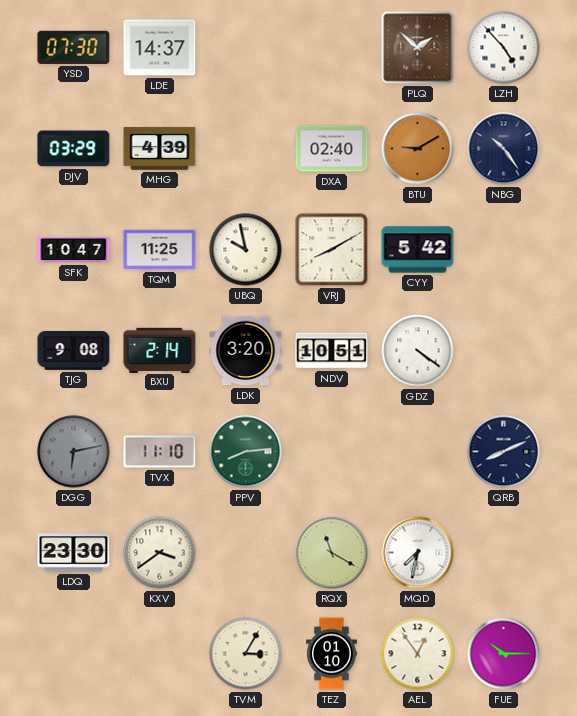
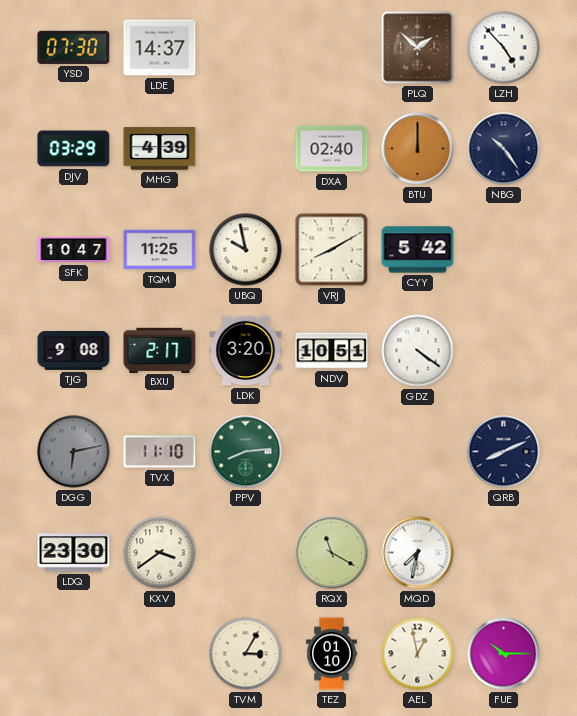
BTU: 9:10 -> 12:00 (418, 149)
BXU: 2:14 -> 2:17 (160, 350)
AEL: 12:54 -> 12:58 (418, 654)
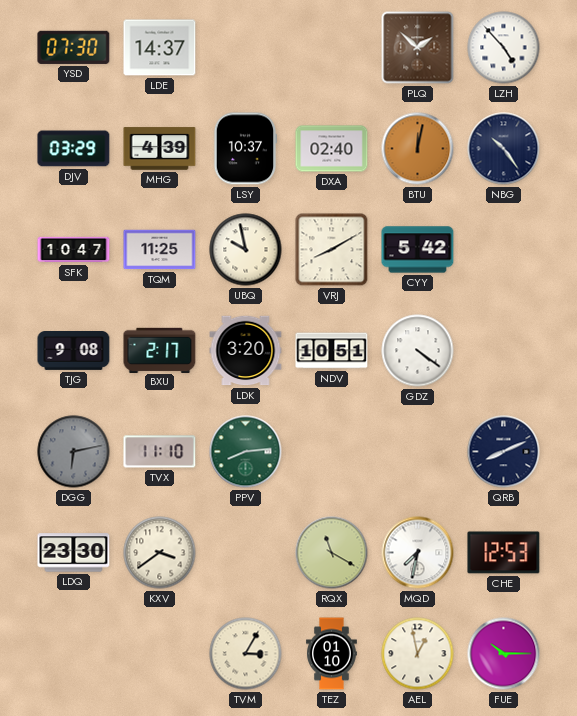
LSY: none -> 10:37 (245, 149)
BTU: 12:00 -> 12:02 (418, 149)
CHE: none -> 12:53 (504, 553)
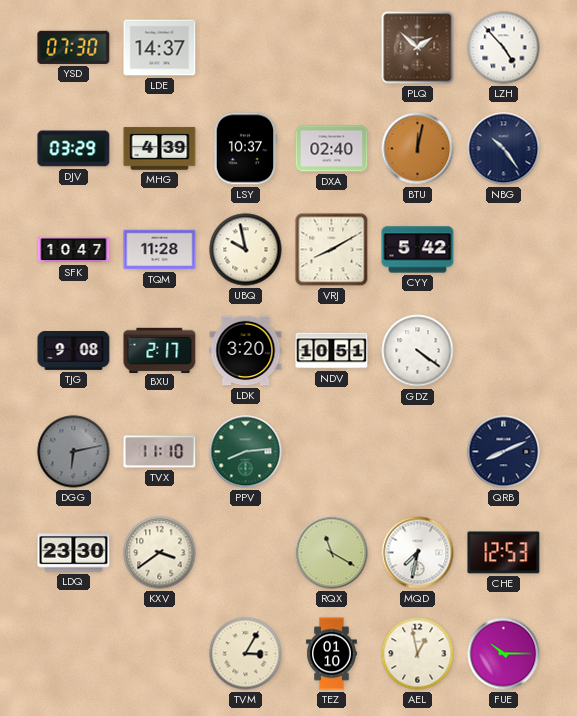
TQM: 11:25 -> 11:28 (160, 250)
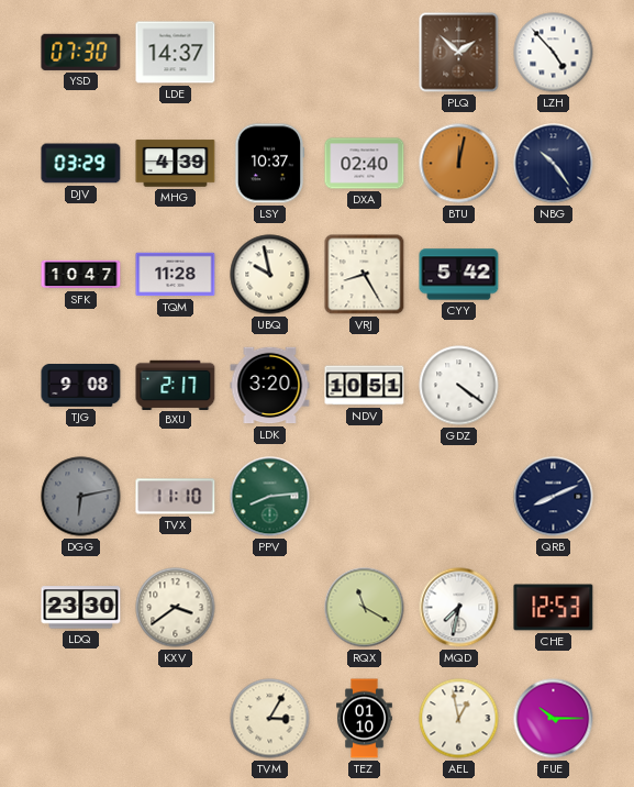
VRJ: 8:10 -> 8:25 (365, 275)
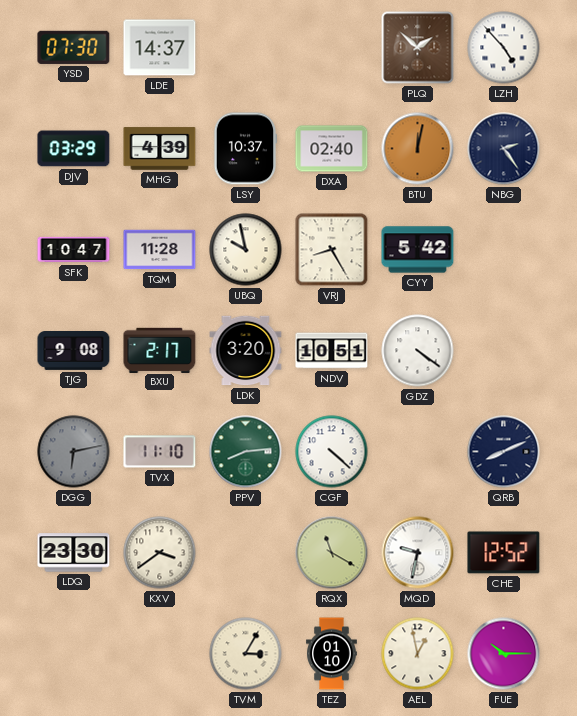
NBG: 10:24 -> 2:24 (504, 149)
CGF: none -> 4:22 (332, 452)
MQD: 7:32 -> 9:32 (418, 553)
CHE: 12:53 -> 12:52 (504, 553)
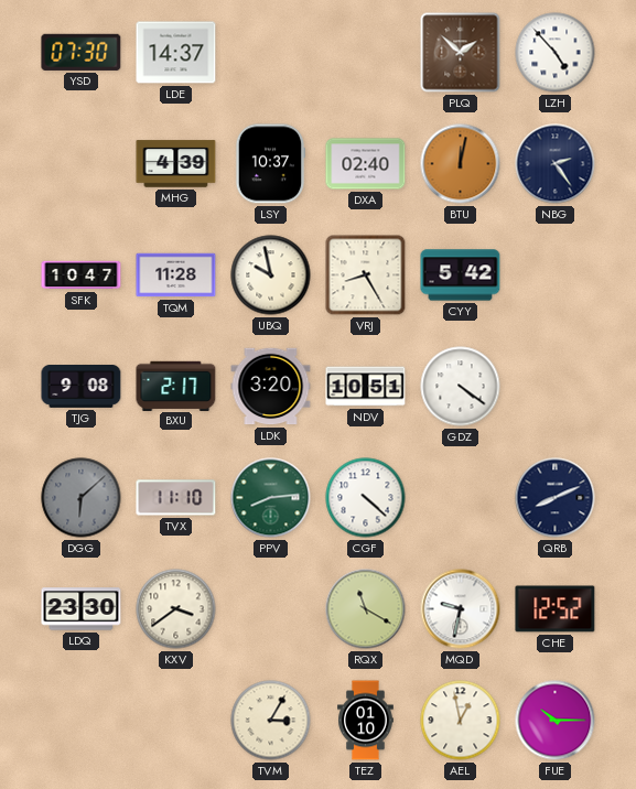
DJV: 03:29 -> none (74, 149)
DGG: 6:13 -> 6:08 (82, 498)
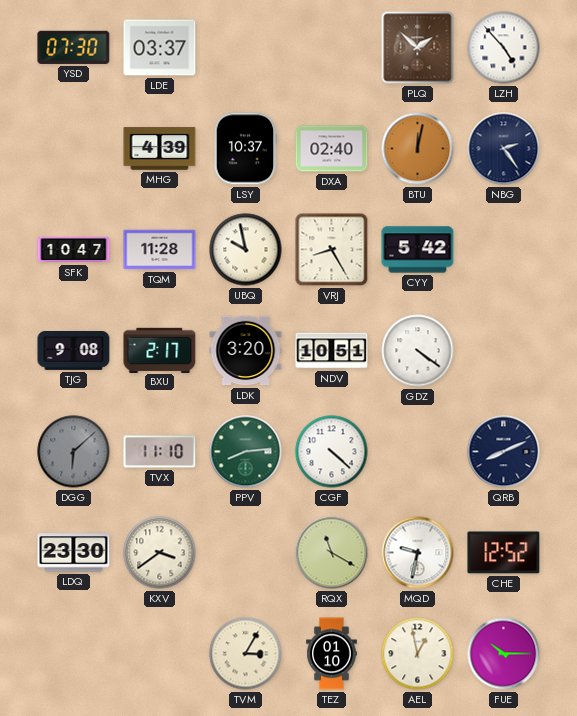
LDE: 14:37 -> 03:37 (160, 48)
